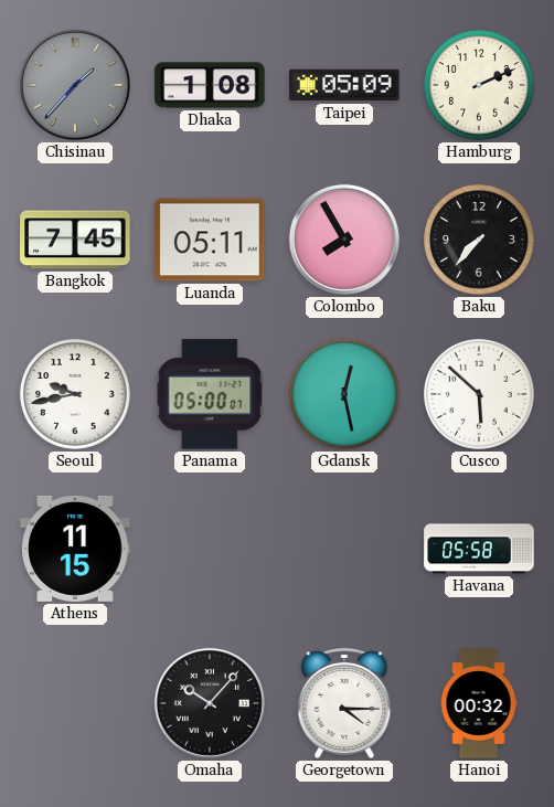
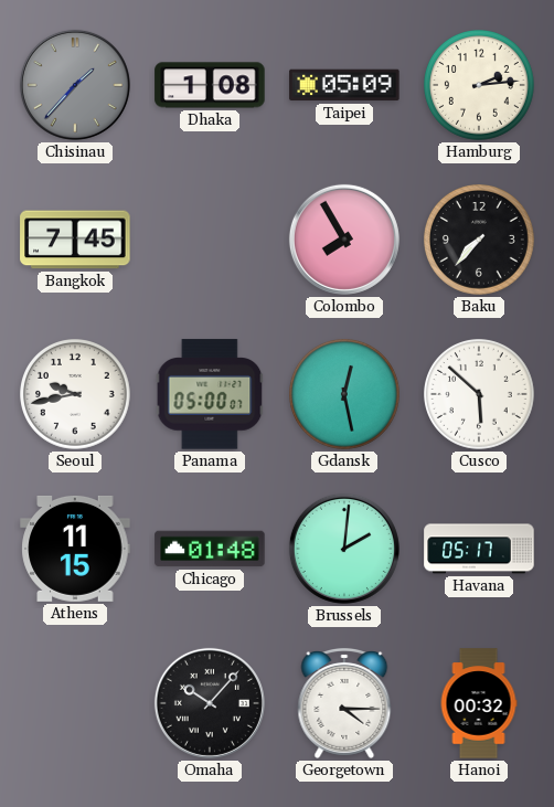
Hamburg: 2:11 -> 2:14 (480, 86)
Luanda: 05:11 -> none (210, 240)
Chicago: none -> 01:48 (210, 549)
Brussels: none -> 2:01 (344, 549)
Havana: 05:58 -> 05:17 (479, 549)
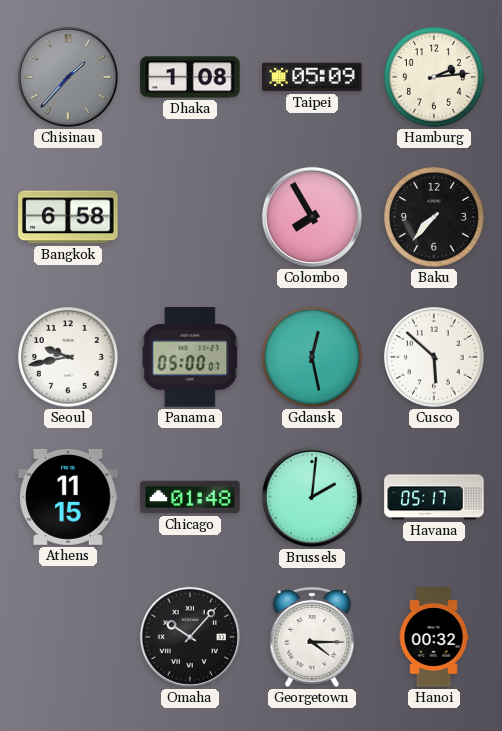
Bangkok: 7:45 -> 6:58 (68, 217)
